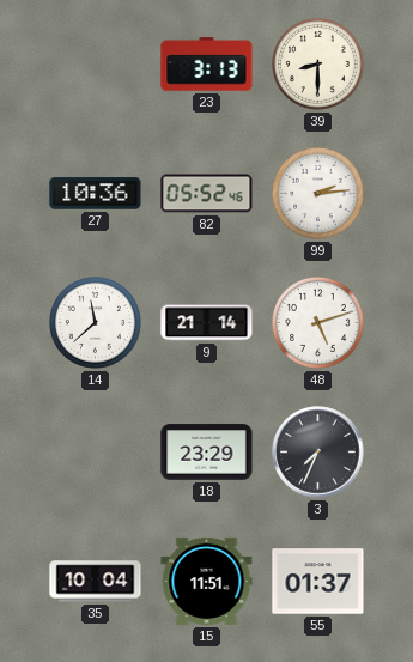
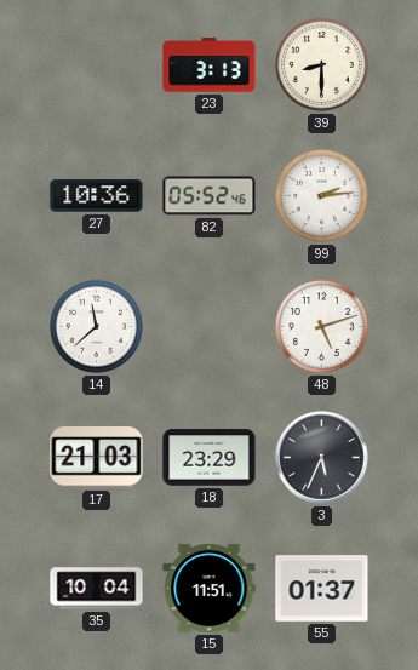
9: 21:14 -> none (207, 323)
17: none -> 21:03 (97, 458)
3: 7:34 -> 5:34 (322, 458)
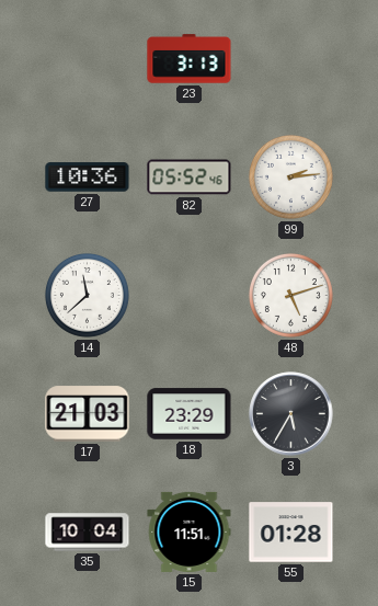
39: 8:30 -> none (321, 64)
3: 5:34 -> 5:35 (291, 414)
55: 01:37 -> 01:28 (291, 533)
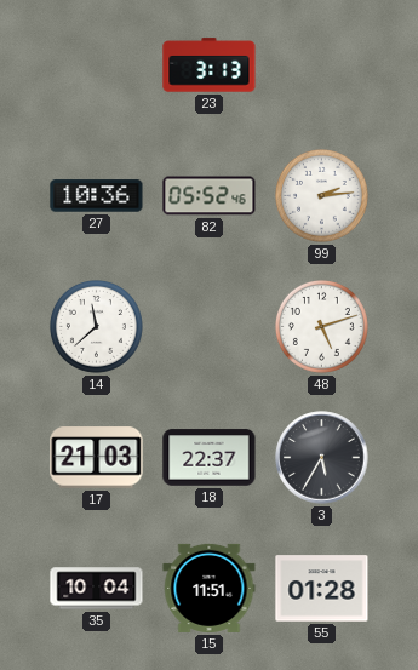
18: 23:29 -> 22:37 (210, 458)
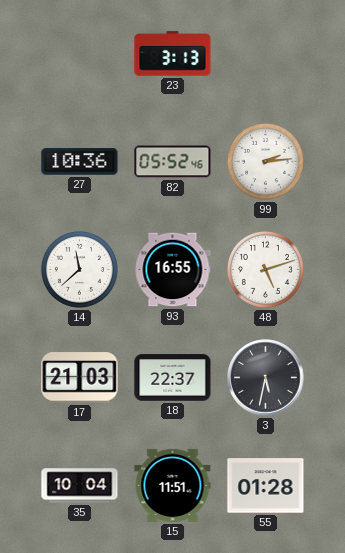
93: none -> 16:55 (173, 270)
3: 5:35 -> 5:32 (266, 378)
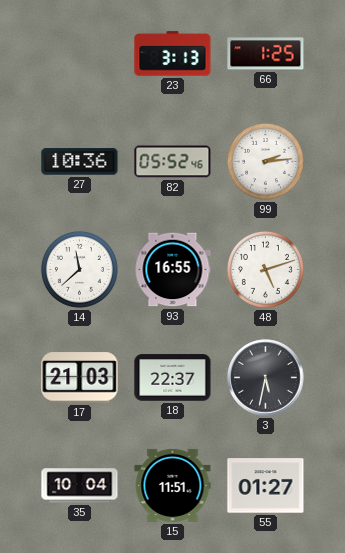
66: none -> 1:25 (266, 54)
55: 01:28 -> 01:27 (266, 486)
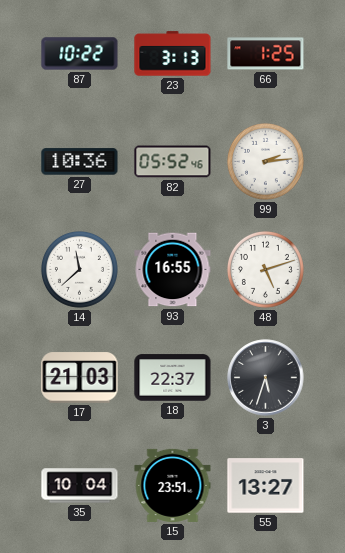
87: none -> 10:22 (80, 54)
3: 5:32 -> 5:33 (266, 378)
15: 11:51 -> 23:51 (173, 485)
55: 01:27 -> 13:27 (266, 486)
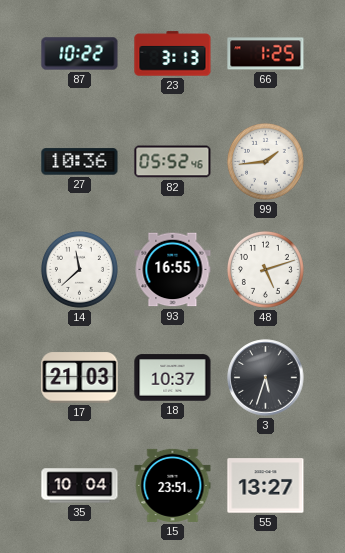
99: 2:14 -> 1:44 (265, 161)
18: 22:37 -> 10:37 (173, 378)
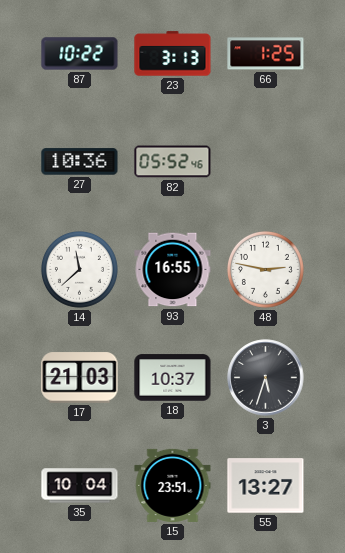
99: 1:44 -> none (265, 161)
48: 5:12 -> 2:47 (265, 269)
